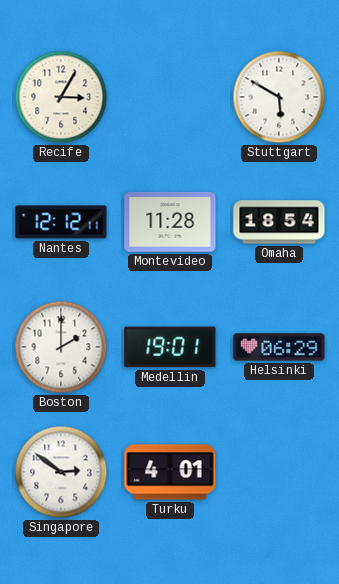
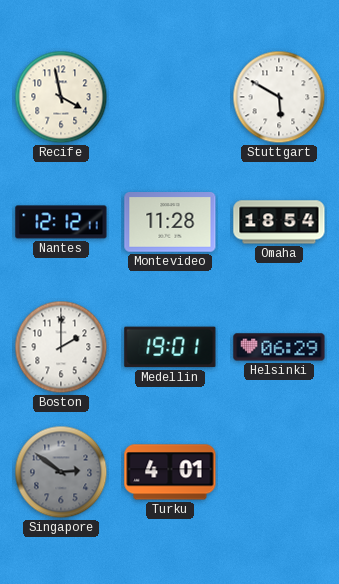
Recife: 3:05 -> 3:58 (61, 97)
Singapore dial: white -> grey (61, 472)
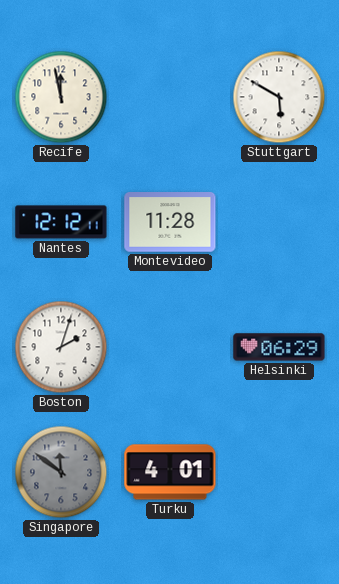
Recife: 3:58 -> 11:58 (61, 97)
Omaha: 18:54 -> none (279, 222)
Boston: 2:00 -> 2:03 (61, 347)
Medellin: 19:01 -> none (170, 347)
Singapore: 2:51 -> 11:51 (61, 472)
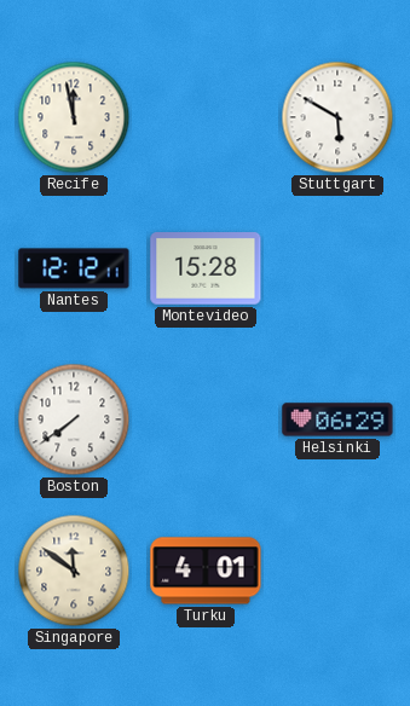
Montevideo: 11:28 -> 15:28 (206, 268)
Boston: 2:03 -> 7:39 (74, 419)
Singapore dial: grey -> cream (74, 571)
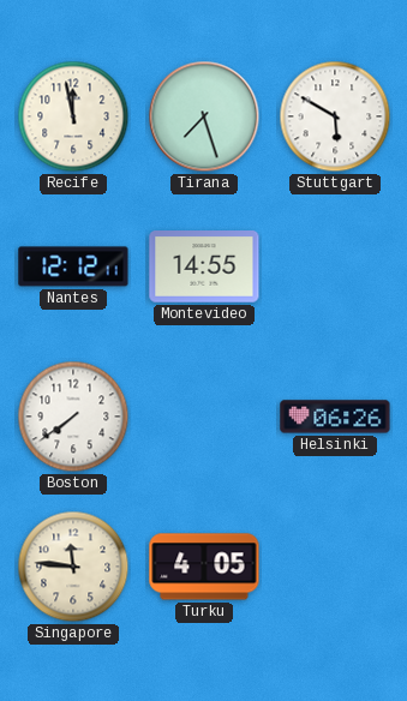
Tirana: none -> 7:27 (204, 116)
Montevideo: 15:28 -> 14:55 (204, 266)
Helsinki: 06:29 -> 06:26 (335, 417)
Singapore: 11:51 -> 11:46 (73, 567)
Turku: 4:01 -> 4:05 (204, 567)
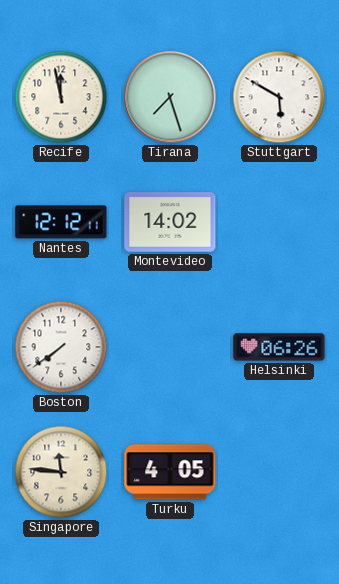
Montevideo: 14:55 -> 14:02 (170, 222)
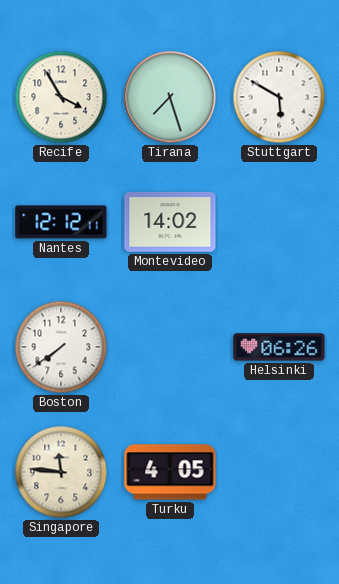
Recife: 11:58 -> 3:55 (61, 97)
